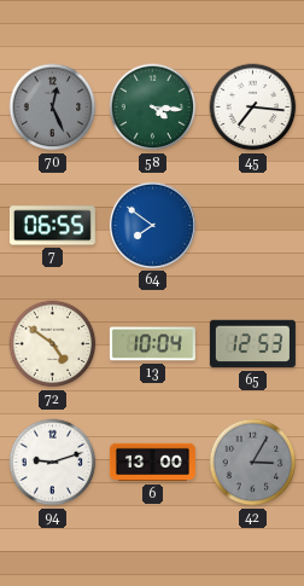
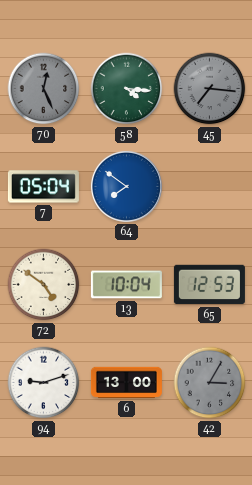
45 dial: white -> grey (210, 89)
7: 06:55 -> 05:04 (43, 187)
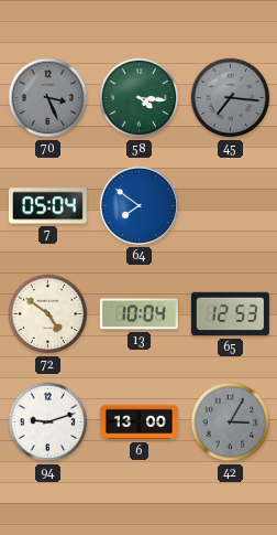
70: 12:26 -> 3:26 (48, 98)
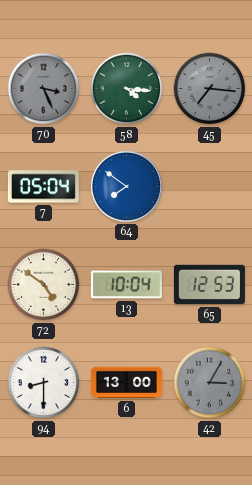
94: 9:12 -> 8:30 (44, 383)
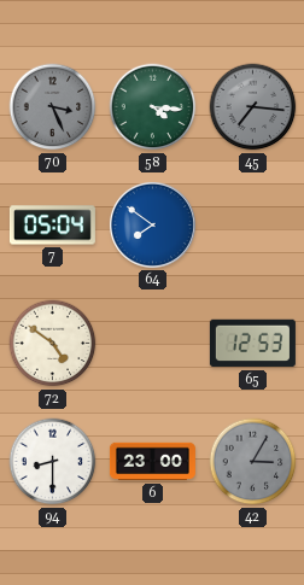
13: 10:04 -> none (126, 285)
6: 13:00 -> 23:00 (152, 462)
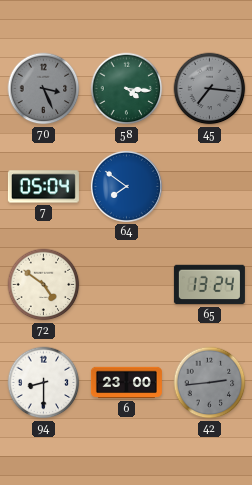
65: 12:53 -> 13:24 (209, 285)
42: 3:05 -> 2:44 (210, 383)
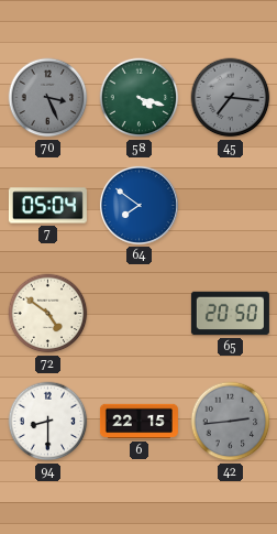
58: 4:16 -> 4:18 (140, 98)
65: 13:24 -> 20:50 (230, 314)
6: 23:00 -> 22:15 (138, 422)
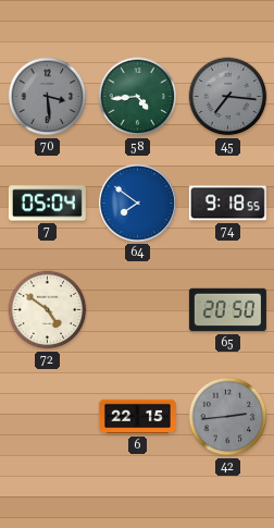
70: 3:26 -> 3:29 (48, 97)
58: 4:18 -> 4:44 (138, 97)
74: none -> 9:18 (227, 204)
94: 8:30 -> none (48, 422)
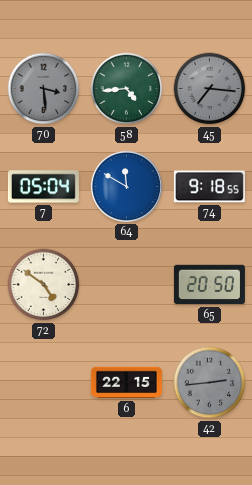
64: 7:51 -> 11:50 (126, 186)
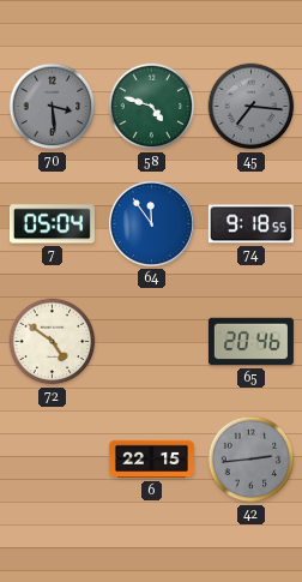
58: 4:44 -> 4:48 (152, 107)
64: 11:50 -> 11:54 (151, 223)
65: 20:50 -> 20:46 (250, 342)
